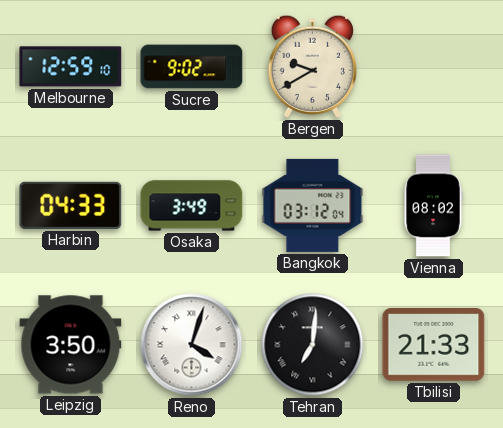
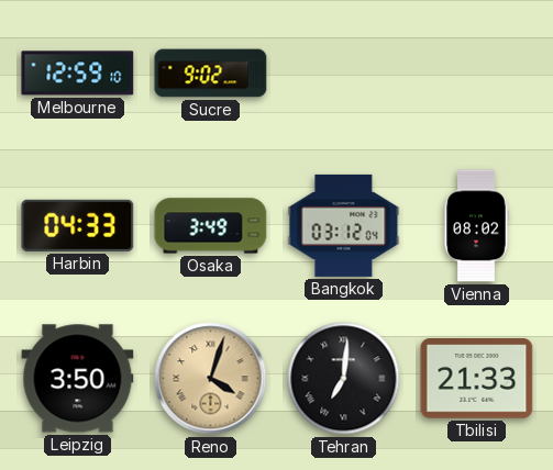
Bergen: 9:40 -> none (312, 66)
Reno dial: white -> champagne (211, 379)
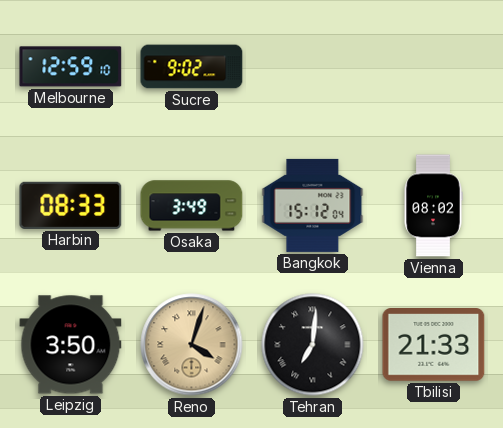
Harbin: 04:33 -> 08:33 (71, 205)
Bangkok: 03:12 -> 15:12 (313, 205)
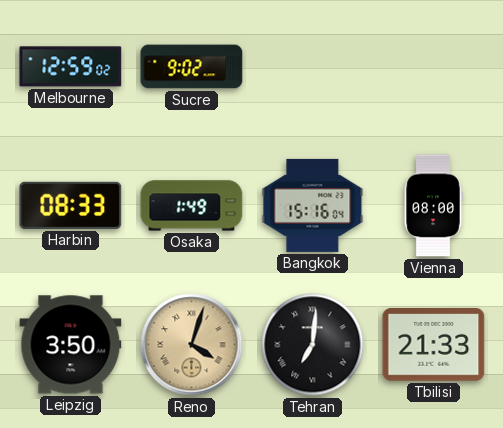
Melbourne: 12:59:10 -> 12:59:02 (71, 67)
Osaka: 3:49 -> 1:49 (192, 206)
Bangkok: 15:12 -> 15:16 (313, 205)
Vienna: 08:02 -> 08:00 (433, 206)
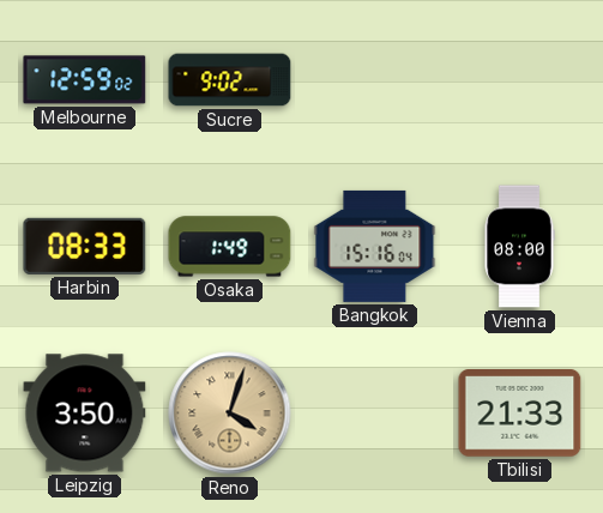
Tehran: 7:01 -> none (313, 345)
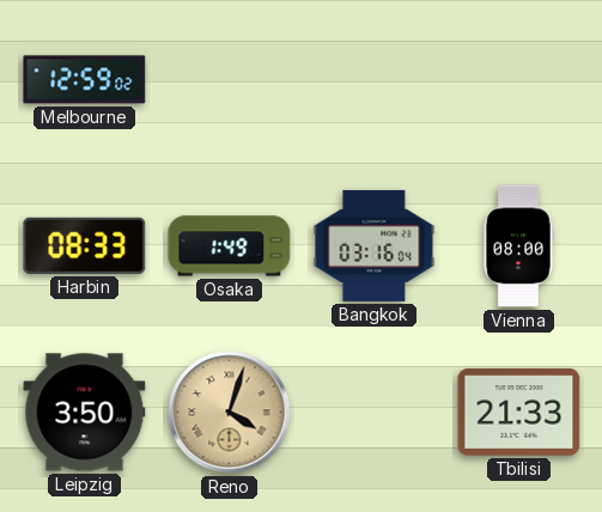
Sucre: 9:02 -> none (230, 80)
Bangkok: 15:16 -> 03:16 (375, 245)
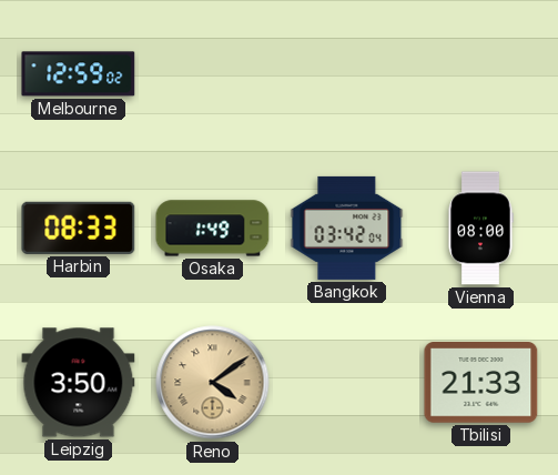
Bangkok: 03:16 -> 03:42 (347, 228)
Reno: 4:03 -> 4:09 (213, 383)
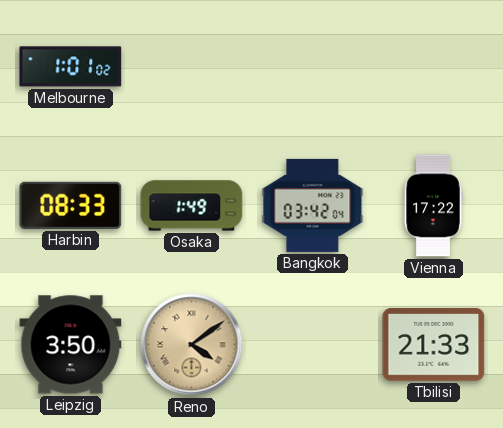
Melbourne: 12:59 -> 1:01 (71, 67)
Vienna: 08:00 -> 17:22 (433, 206)
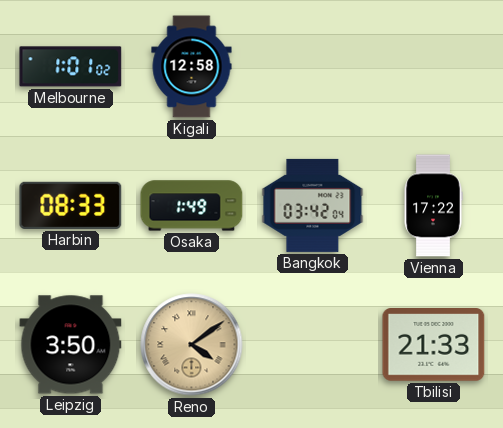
Kigali: none -> 12:58 (192, 67)
